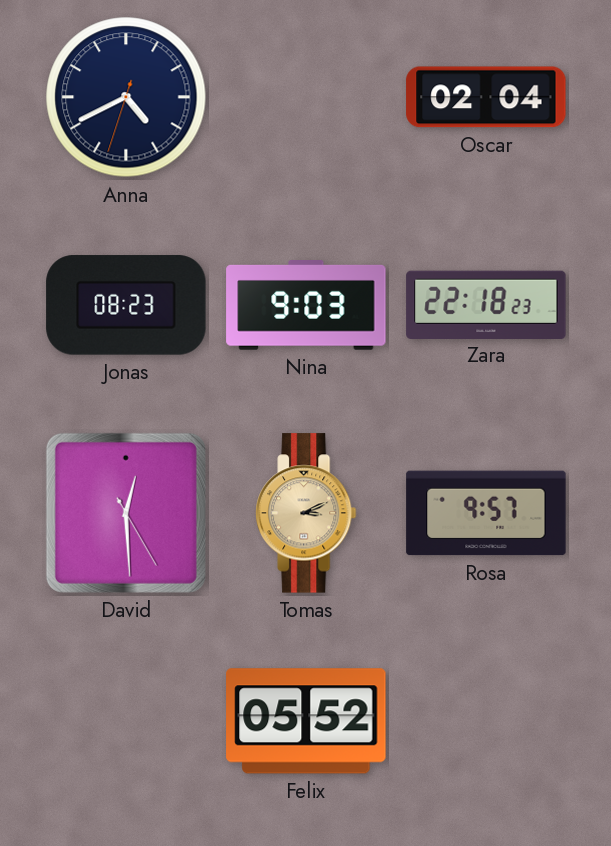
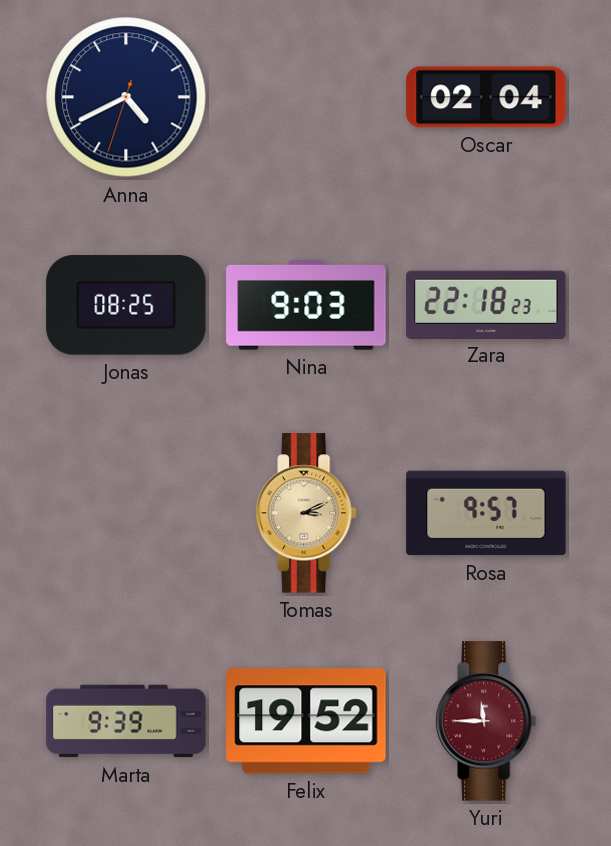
Jonas: 08:23 -> 08:25 (126, 305)
David: 12:29 -> none (126, 513)
Marta: none -> 9:39 (126, 721)
Felix: 05:52 -> 19:52 (306, 721)
Yuri: none -> 11:45 (487, 721)
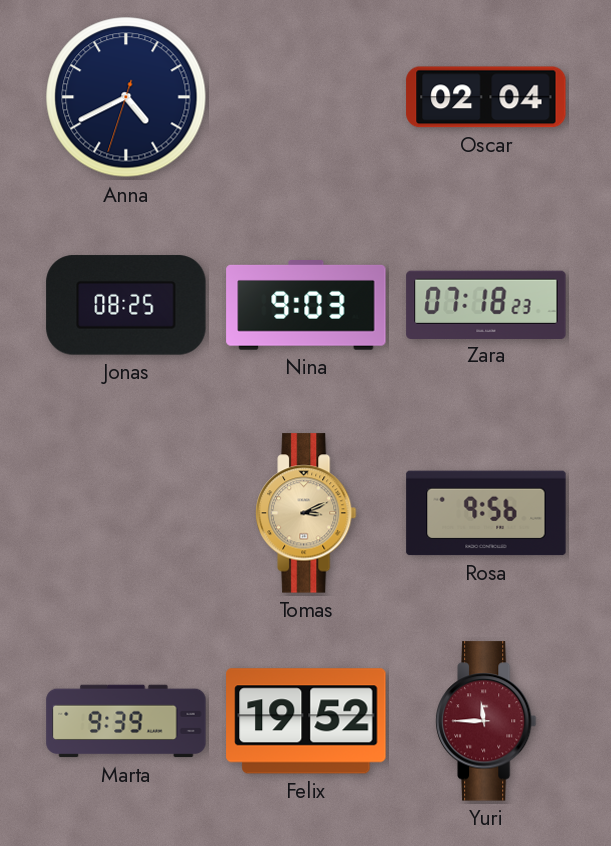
Zara: 22:18 -> 07:18 (486, 304)
Rosa: 9:57 -> 9:56 (486, 513)
